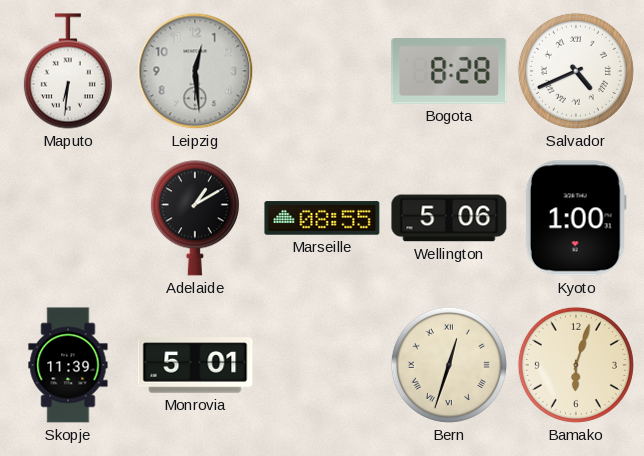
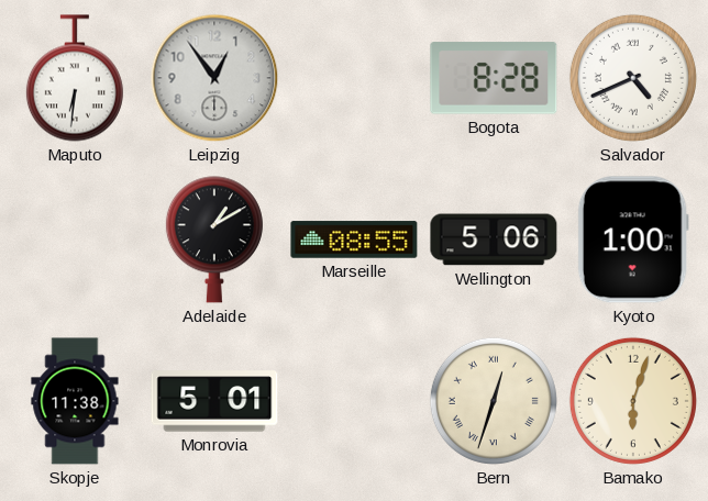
Leipzig: 12:29 -> 12:54 (214, 78)
Skopje: 11:39 -> 11:38 (75, 401)
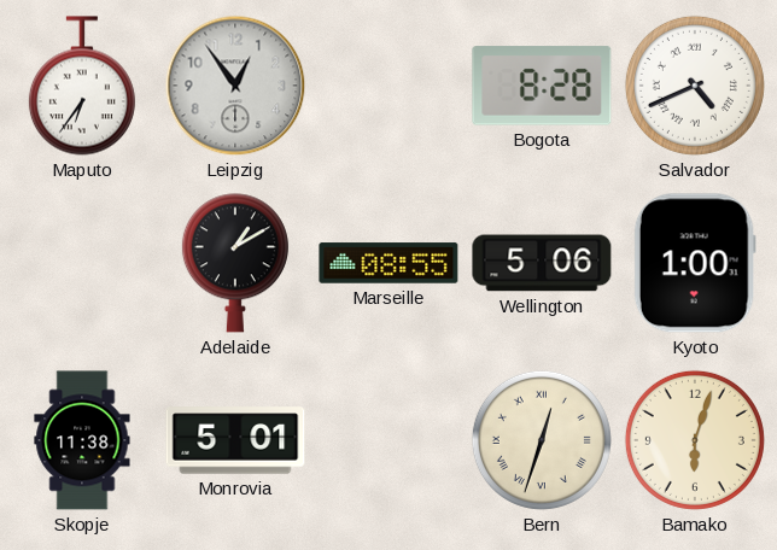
Maputo: 6:31 -> 6:36 (82, 86)
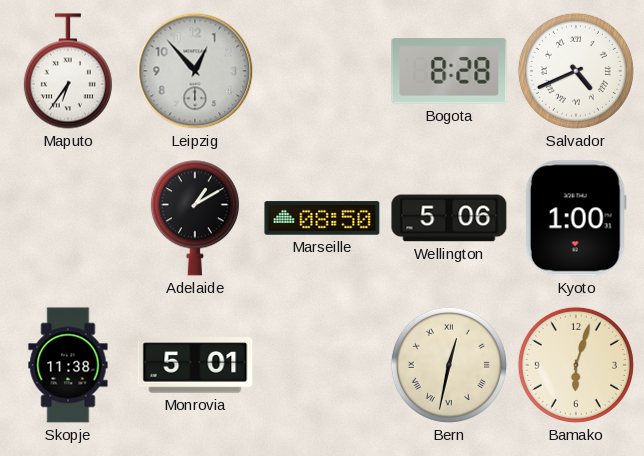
Leipzig: 12:54 -> 12:53 (195, 71)
Marseille: 08:55 -> 08:50 (322, 218)
Bern: 12:33 -> 12:32 (449, 365)
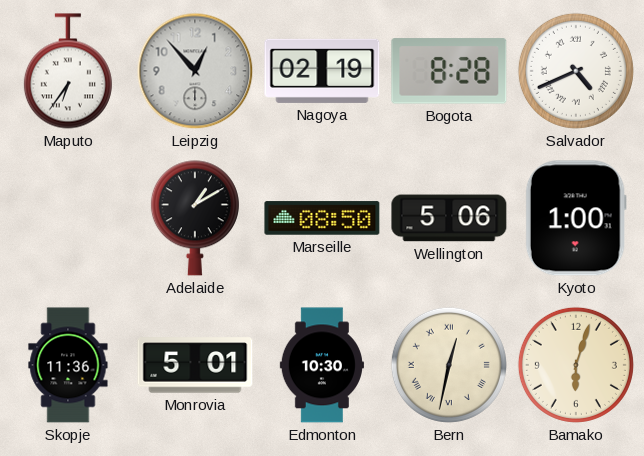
Nagoya: none -> 02:19 (322, 71)
Skopje: 11:38 -> 11:36 (68, 365)
Edmonton: none -> 10:30 (322, 365)
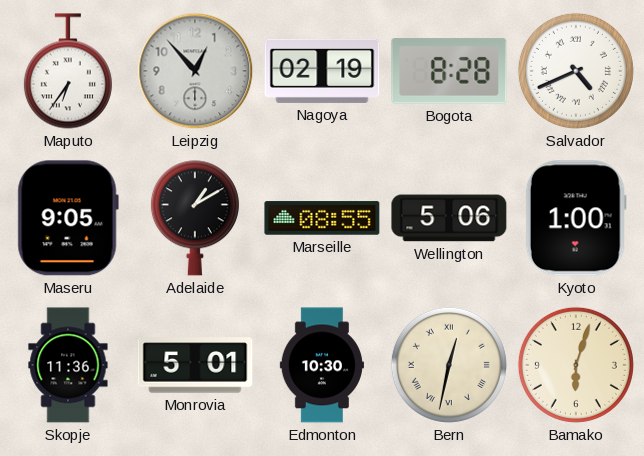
Maseru: none -> 9:05 (68, 218)
Marseille: 08:50 -> 08:55 (322, 218)
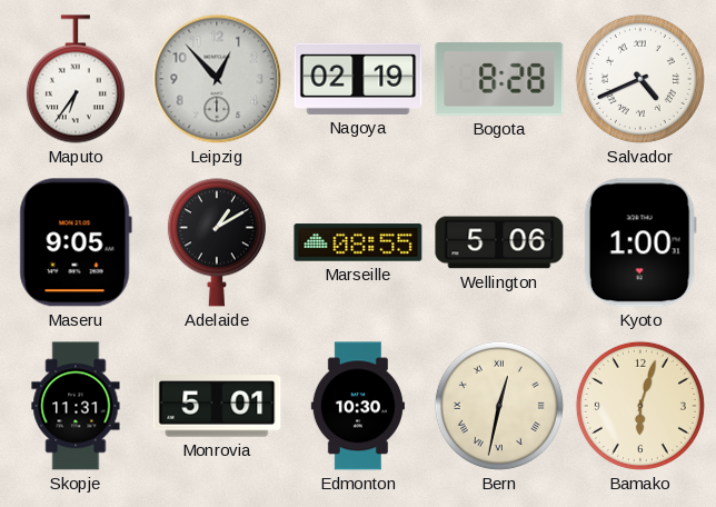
Skopje: 11:36 -> 11:31 (76, 406)
